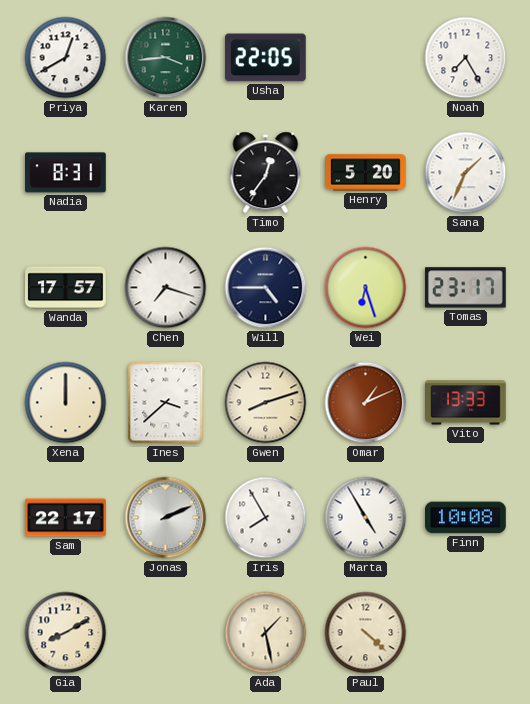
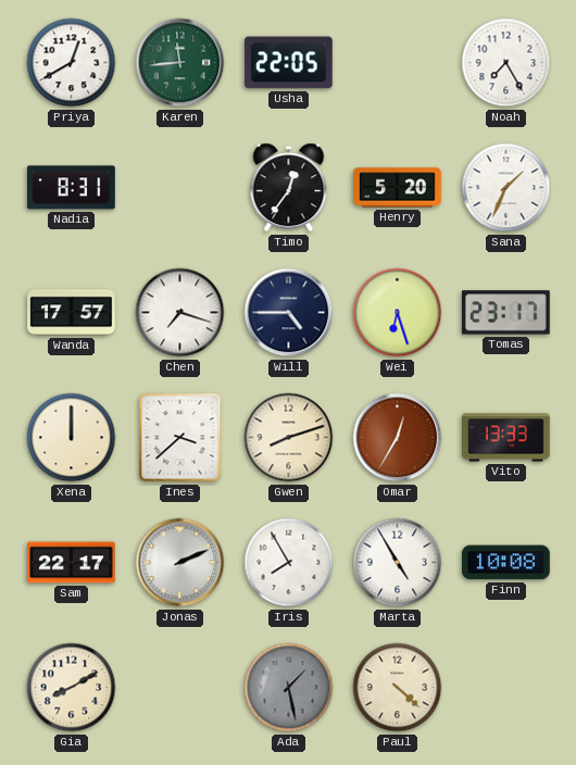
Karen: 3:44 -> 11:44 (180, 63)
Omar: 1:11 -> 12:35 (398, 438)
Ada dial: cream -> grey (289, 688)
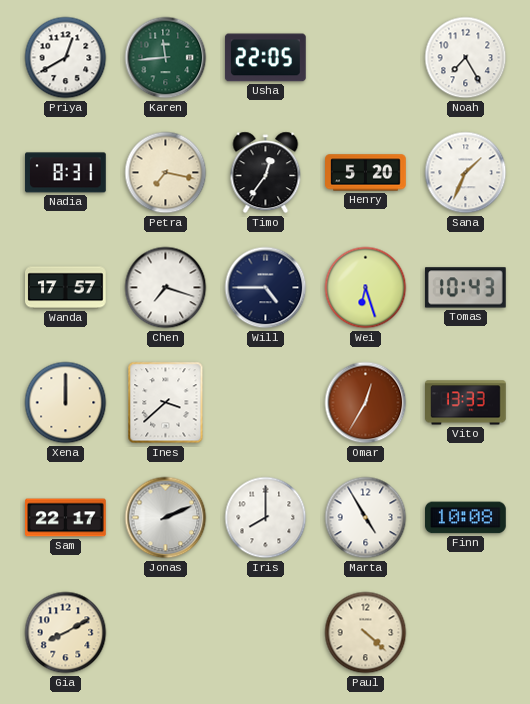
Petra: none -> 7:17 (166, 173)
Tomas: 23:17 -> 10:43 (465, 288)
Gwen: 8:12 -> none (289, 438)
Iris: 7:55 -> 8:00 (266, 518)
Ada: 1:28 -> none (289, 688)
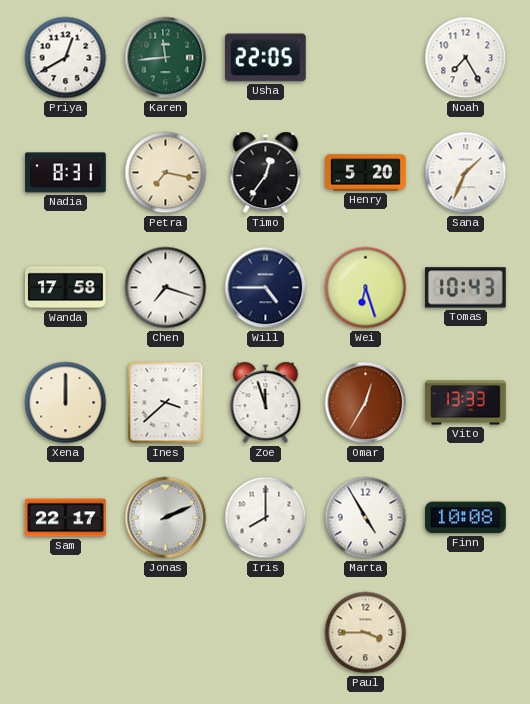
Wanda: 17:57 -> 17:58 (66, 288)
Zoe: none -> 11:57 (266, 403)
Gia: 8:10 -> none (66, 633)
Paul: 4:22 -> 3:45 (366, 633)
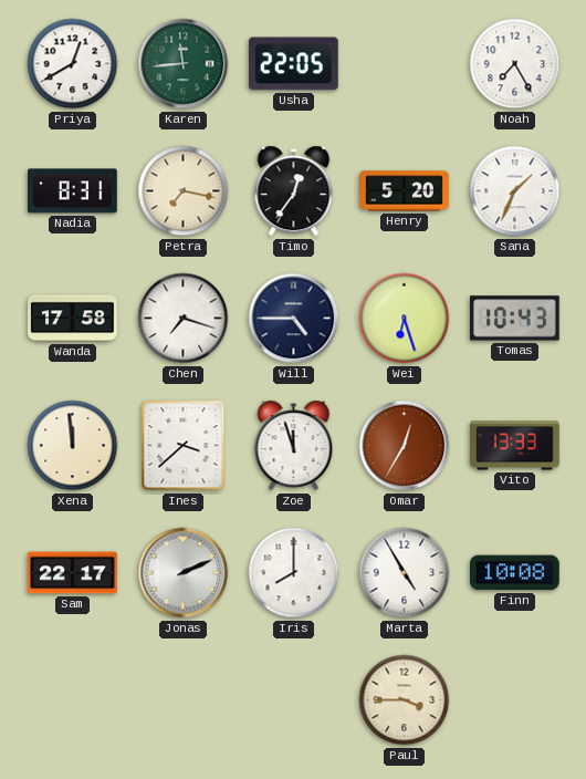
Xena: 12:00 -> 11:59 (73, 446)
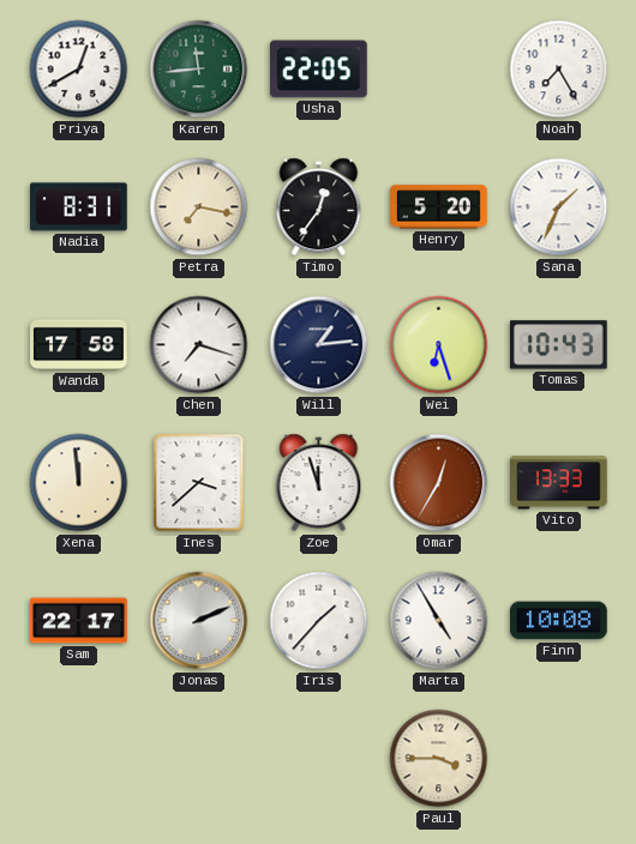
Will: 4:45 -> 1:14 (319, 345)
Iris: 8:00 -> 1:37 (319, 621)
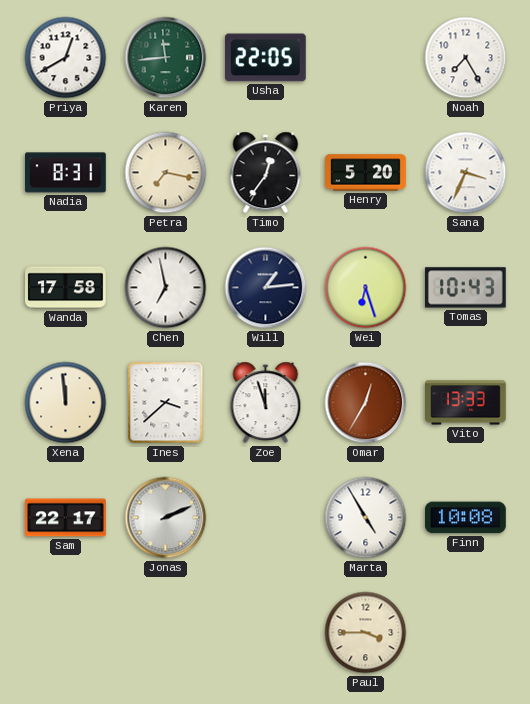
Sana: 1:34 -> 3:34 (466, 173)
Chen: 7:18 -> 6:58 (166, 288)
Iris: 1:37 -> none (319, 621)
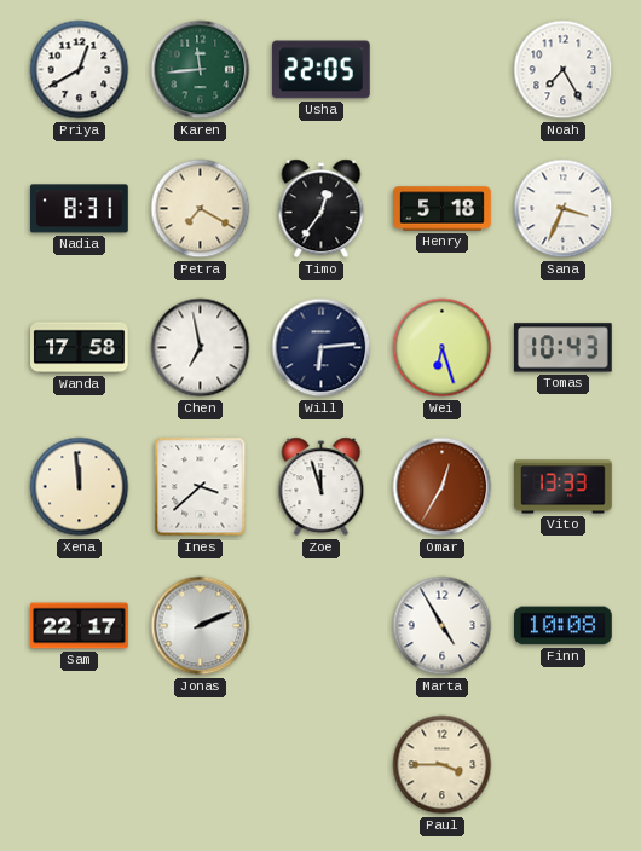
Petra: 7:17 -> 7:20 (201, 209)
Henry: 5:20 -> 5:18 (443, 209)
Will: 1:14 -> 6:14 (322, 348)
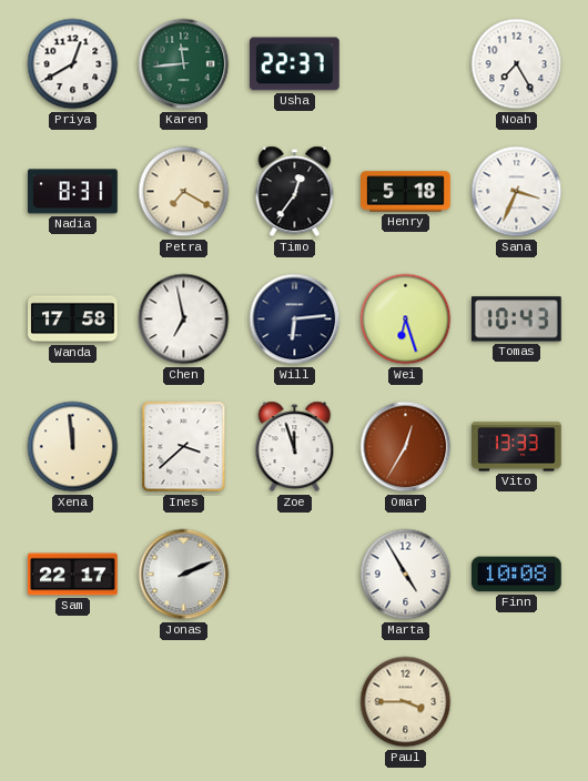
Usha: 22:05 -> 22:37 (295, 64)
